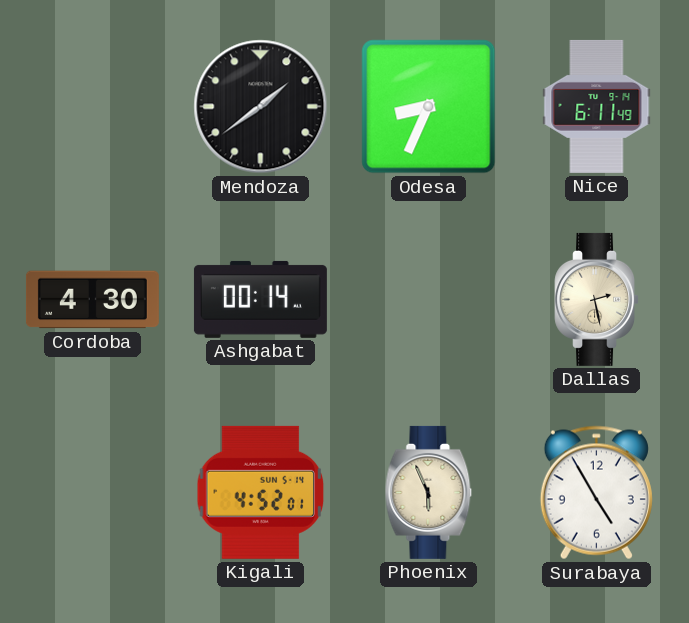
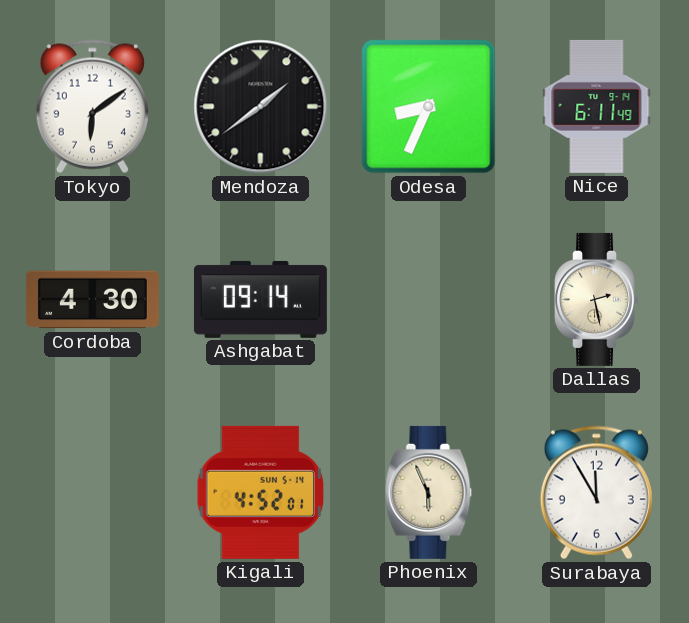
Tokyo: none -> 6:09 (92, 107)
Ashgabat: 00:14 -> 09:14 (260, 299)
Surabaya: 4:55 -> 11:55 (596, 493)
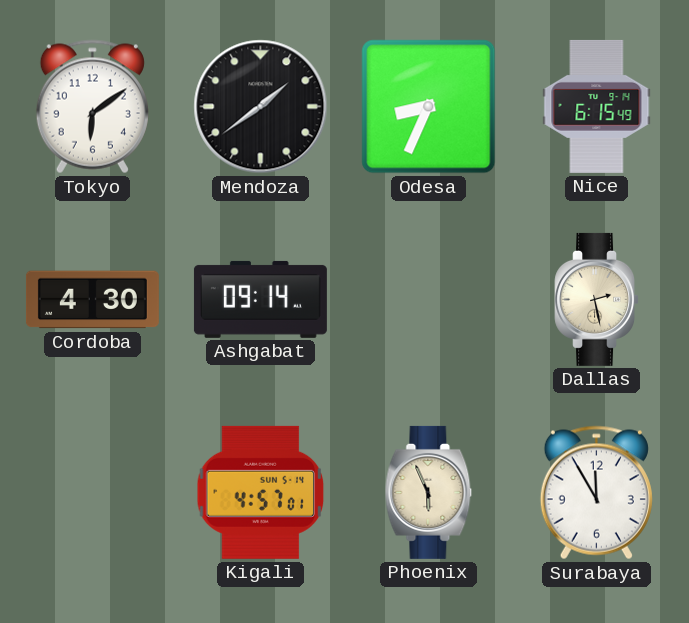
Nice: 6:11 -> 6:15 (597, 106)
Kigali: 4:52 -> 4:57 (261, 492)
